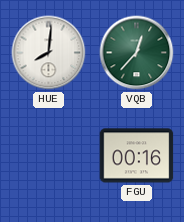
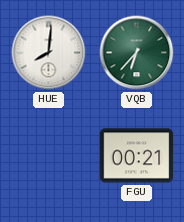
VQB: 12:37 -> 6:37 (137, 53)
FGU: 00:16 -> 00:21 (137, 156)
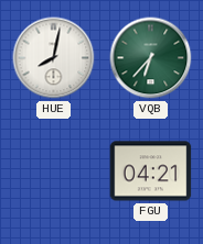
HUE: 8:01 -> 8:02 (54, 58)
FGU: 00:21 -> 04:21 (151, 171)
